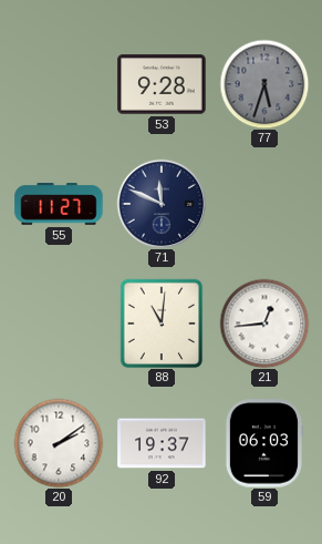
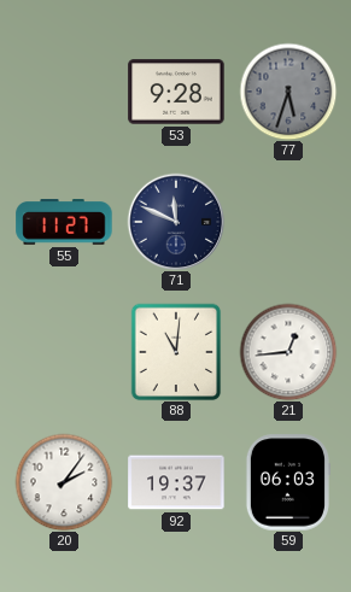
20: 2:09 -> 2:06 (64, 482)
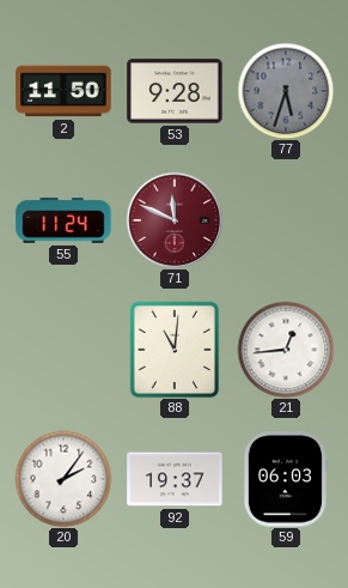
2: none -> 11:50 (63, 91)
55: 11:27 -> 11:24 (63, 220)
71 dial: navy -> burgundy (175, 220)
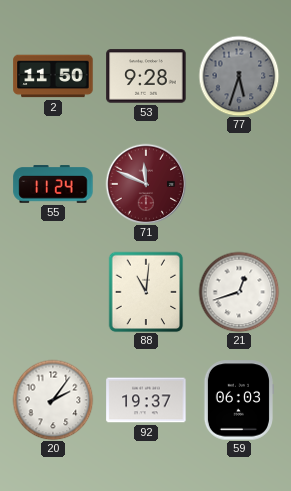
21: 12:44 -> 12:42 (239, 292)
